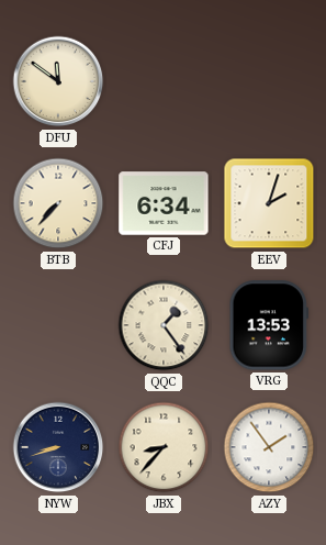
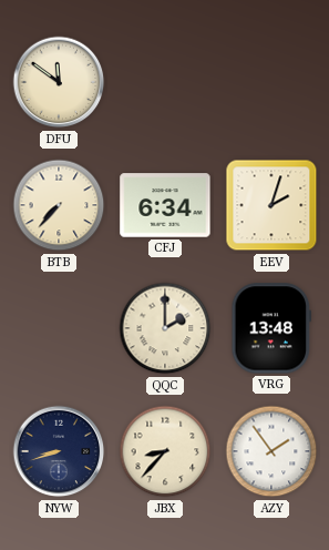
QQC: 1:24 -> 2:00 (165, 328)
VRG: 13:53 -> 13:48 (271, 328)
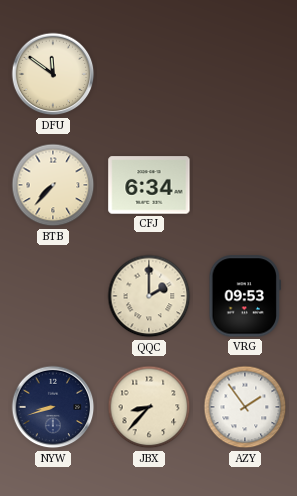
EEV: 2:03 -> none (271, 205)
VRG: 13:48 -> 09:53 (245, 296)
